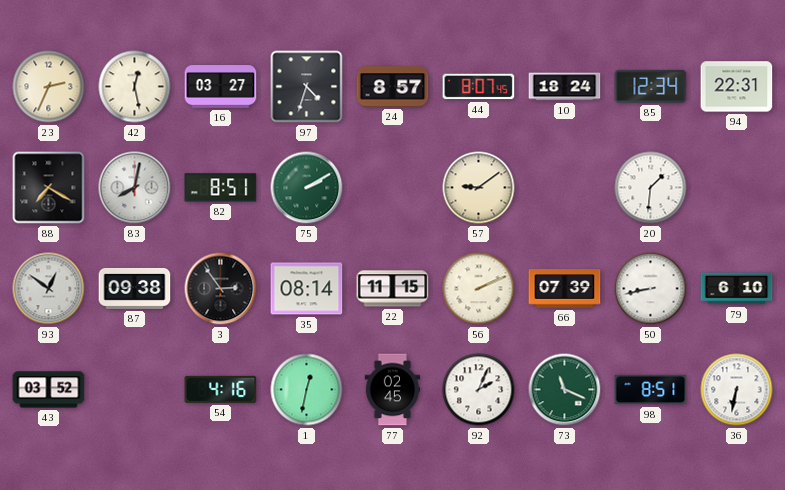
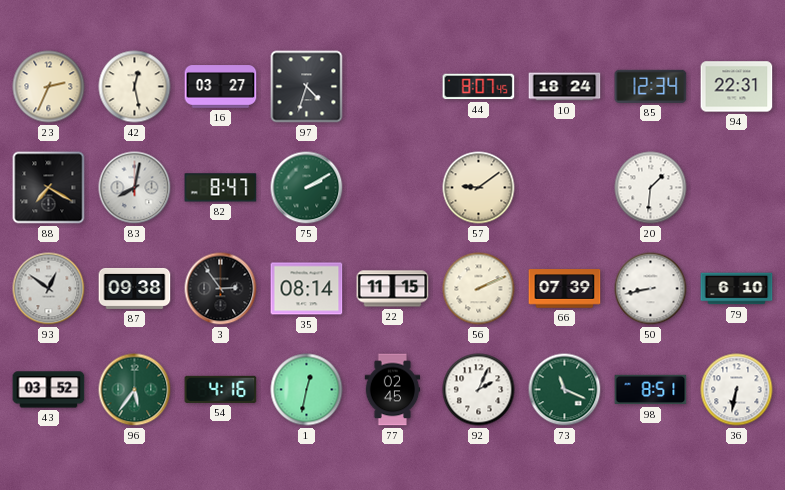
24: 8:57 -> none (393, 87)
82: 8:51 -> 8:47 (221, 188)
96: none -> 5:36 (135, 390)
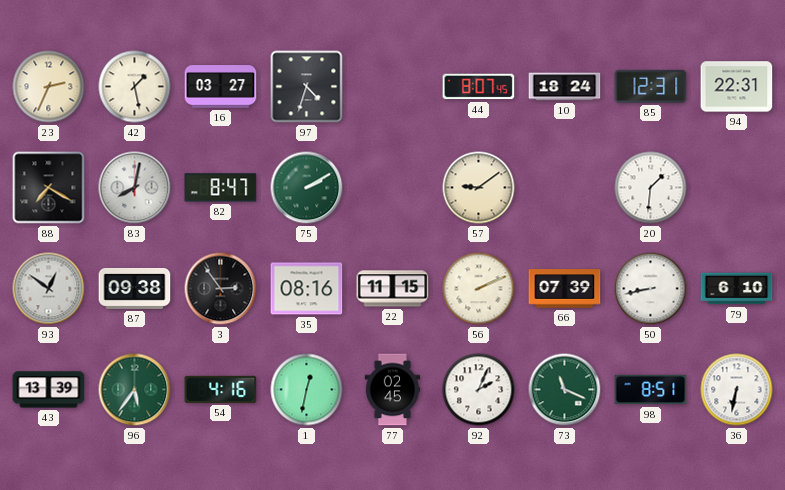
42: 12:28 -> 1:28 (135, 87)
85: 12:34 -> 12:31 (651, 86)
35: 08:14 -> 08:16 (307, 289)
43: 03:52 -> 13:39 (49, 390)
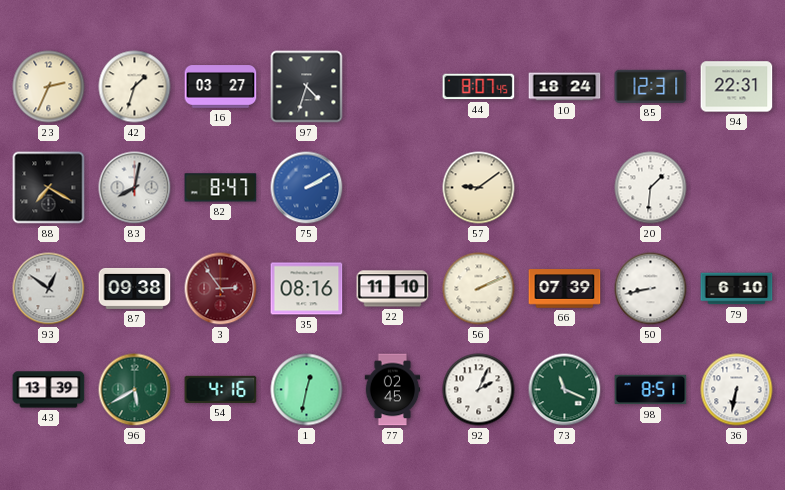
42: 1:28 -> 1:33 (135, 87)
75 dial: green -> blue (307, 188)
3 dial: black -> burgundy (221, 289)
22: 11:15 -> 11:10 (393, 289)
96: 5:36 -> 5:40 (135, 390)
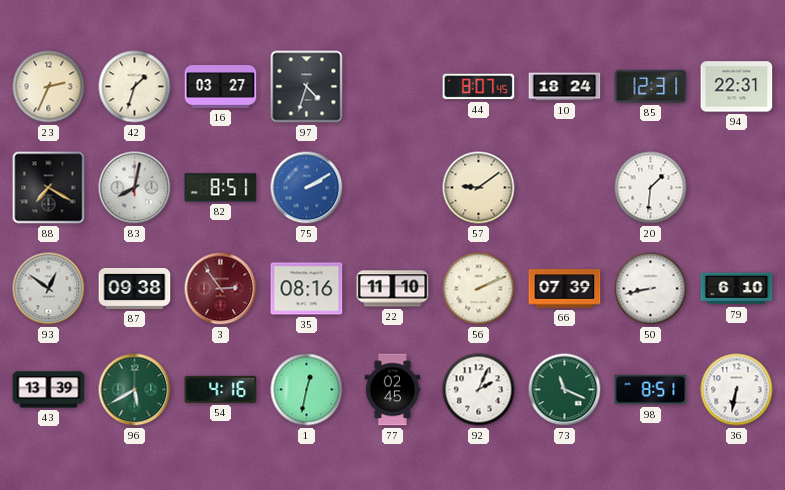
82: 8:47 -> 8:51 (221, 188)
